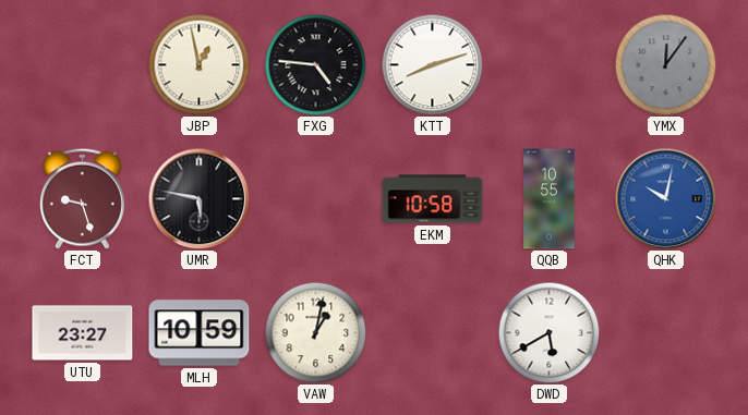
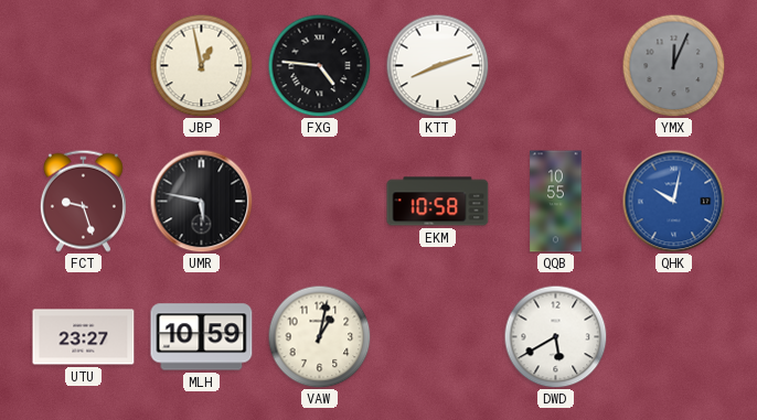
YMX: 12:06 -> 12:04 (673, 65)
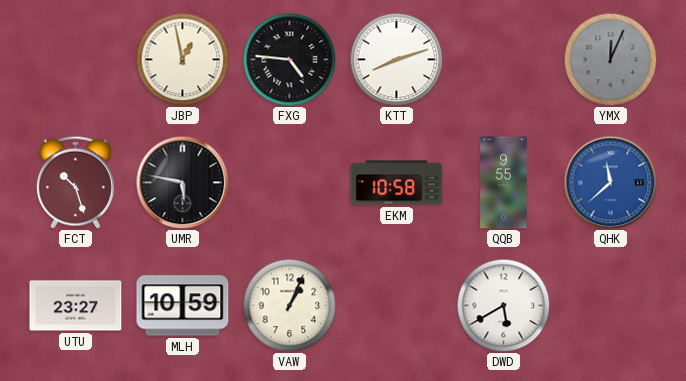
FCT: 9:27 -> 10:27 (75, 182)
QQB: 10:55 -> 9:55 (504, 183)
QHK: 10:02 -> 11:38 (610, 182)
VAW: 1:02 -> 1:04 (289, 305)
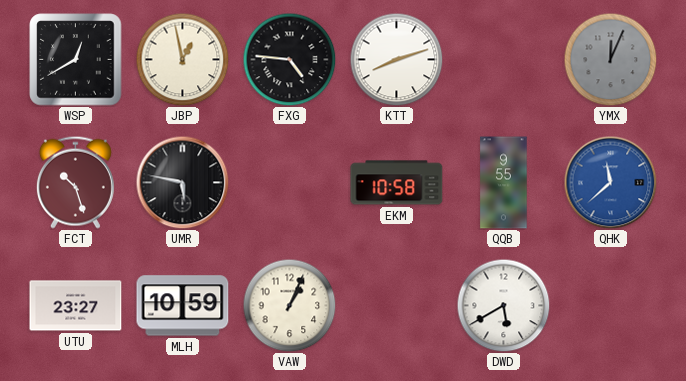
WSP: none -> 12:40 (76, 60)
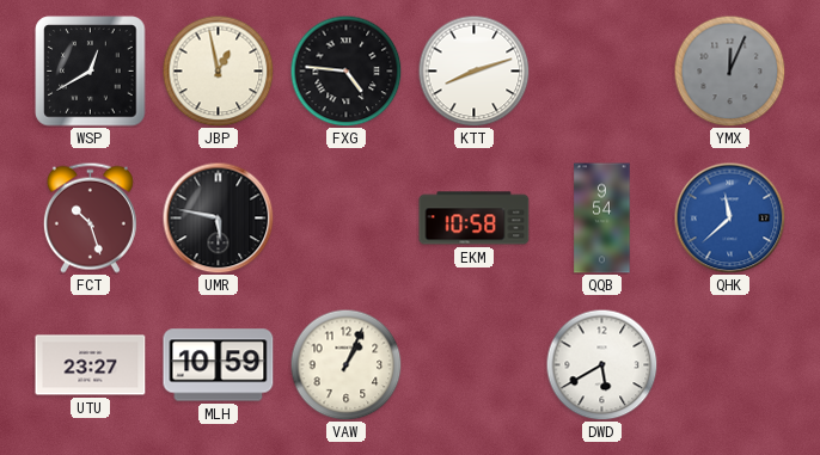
QQB: 9:55 -> 9:54 (602, 219)
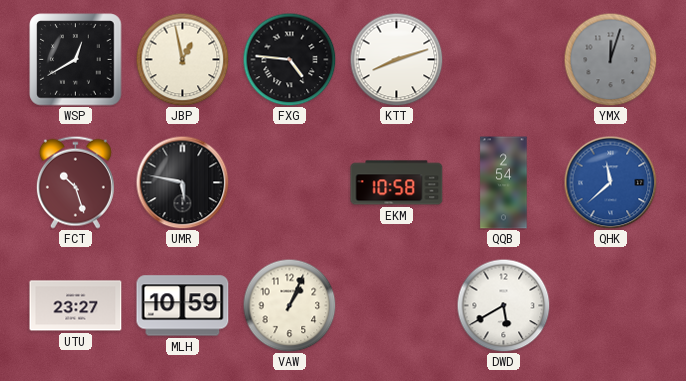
YMX: 12:04 -> 12:03 (610, 59)
QQB: 9:54 -> 2:54 (504, 183)
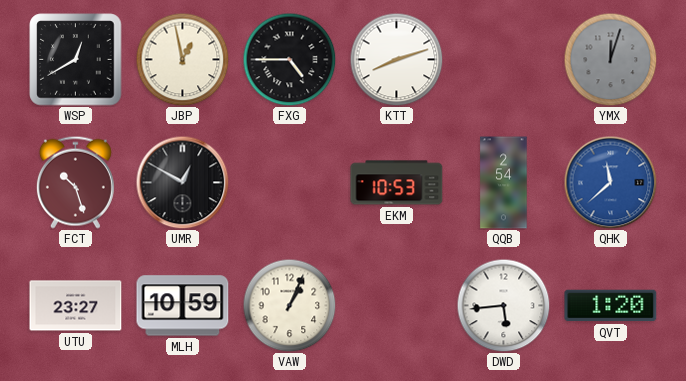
FXG: 4:46 -> 4:45 (289, 59)
UMR: 5:47 -> 12:50 (182, 182)
EKM: 10:58 -> 10:53 (397, 183)
DWD: 5:40 -> 5:44 (503, 305)
QVT: none -> 1:20 (611, 306)
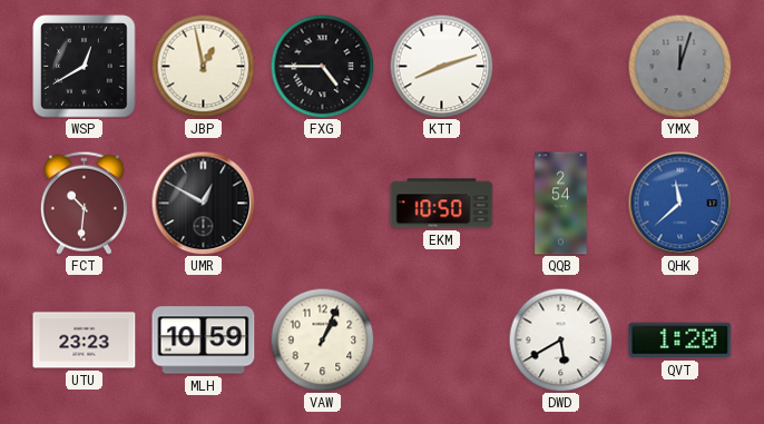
FCT: 10:27 -> 10:31 (84, 203)
EKM: 10:53 -> 10:50 (442, 204)
UTU: 23:27 -> 23:23 (85, 341)
DWD: 5:44 -> 5:40 (560, 339)
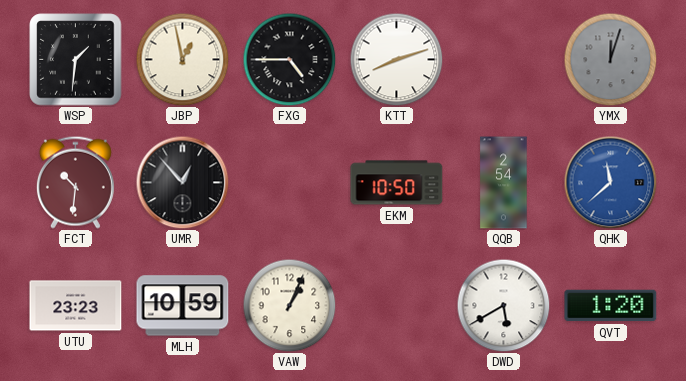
WSP: 12:40 -> 1:31 (76, 60)
UMR: 12:50 -> 12:53 (182, 182)
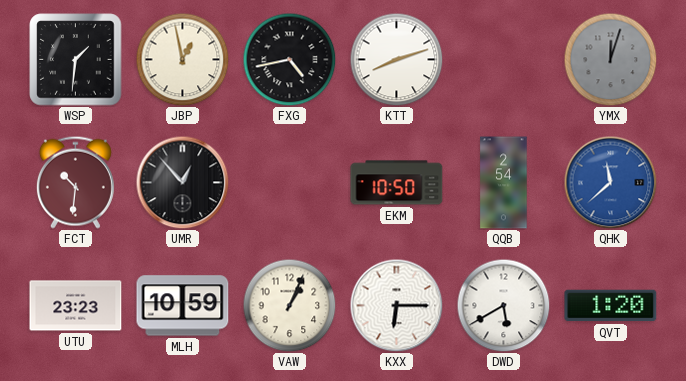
FXG: 4:45 -> 4:43 (289, 59)
KXX: none -> 6:15 (396, 305)
